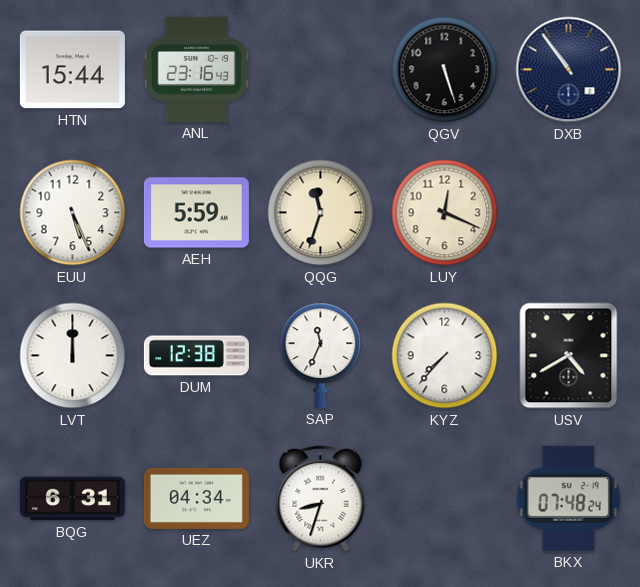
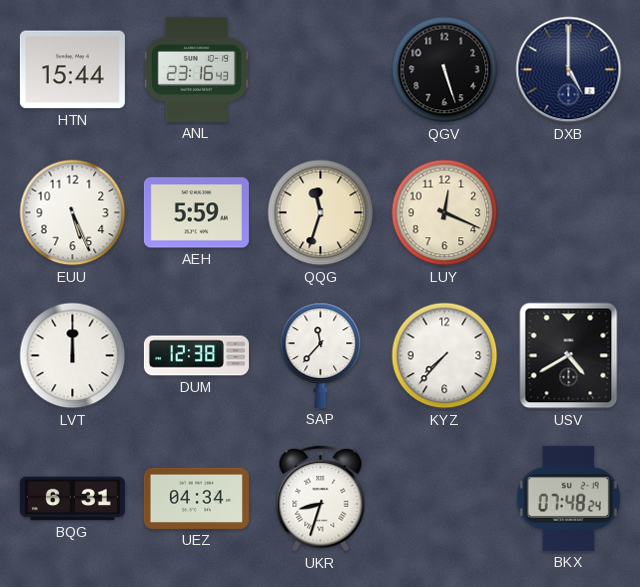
DXB: 10:54 -> 5:00 (569, 70)
SAP: 11:34 -> 11:37 (321, 355)
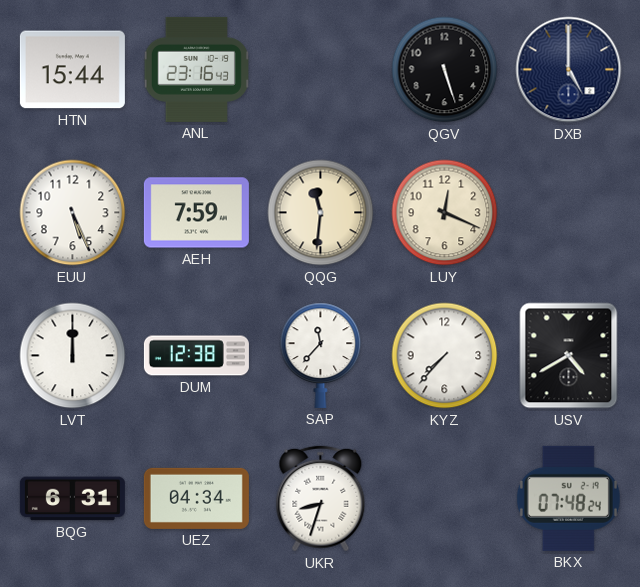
AEH: 5:59 -> 7:59 (196, 213)
QQG: 11:33 -> 11:31 (321, 213)
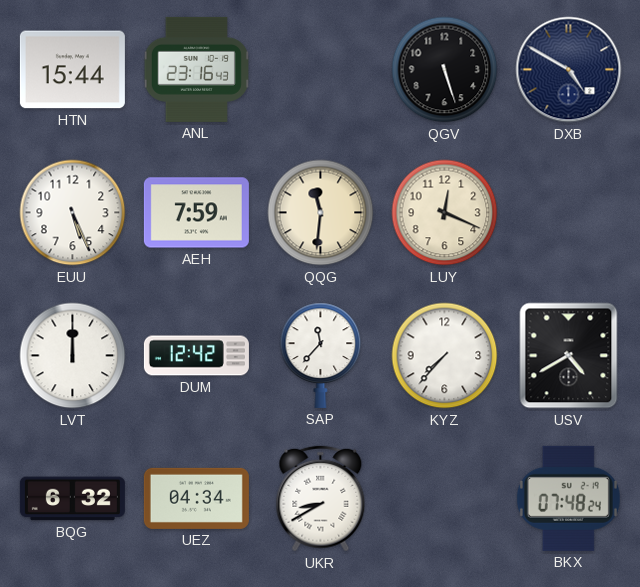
DXB: 5:00 -> 4:50 (569, 70)
DUM: 12:38 -> 12:42 (196, 356)
BQG: 6:31 -> 6:32 (72, 499)
UKR: 8:33 -> 8:40 (321, 499)
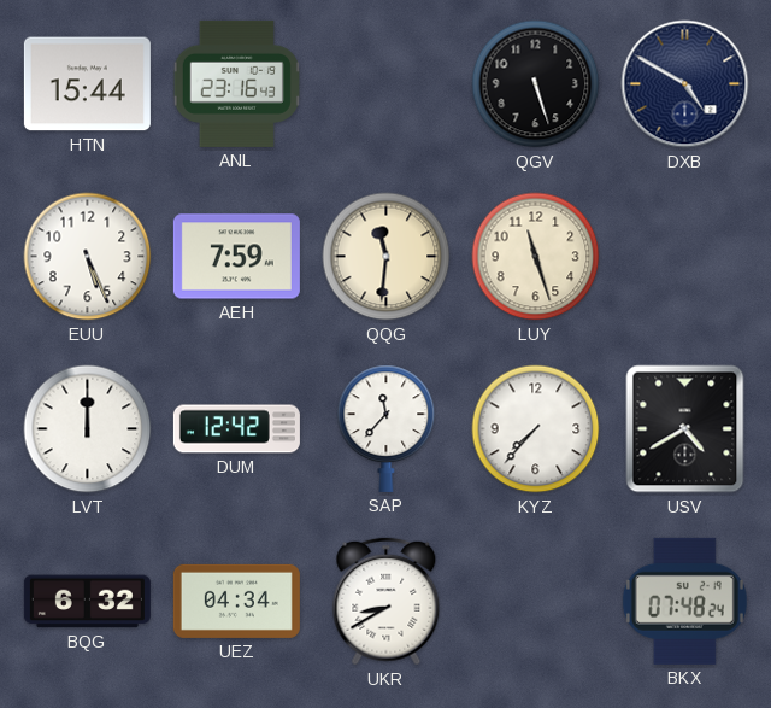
LUY: 12:19 -> 11:27 (536, 257)
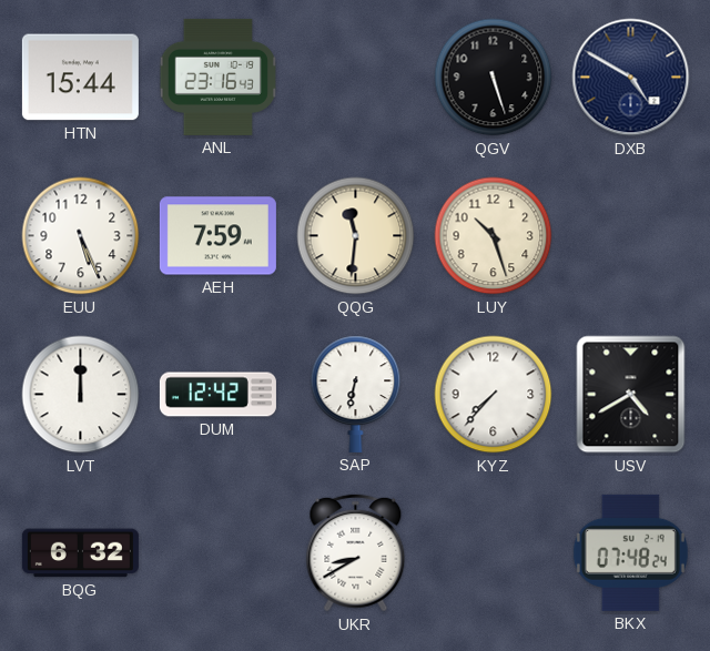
LUY: 11:27 -> 10:27 (494, 236)
SAP: 11:37 -> 6:32 (356, 394)
UEZ: 04:34 -> none (236, 601)
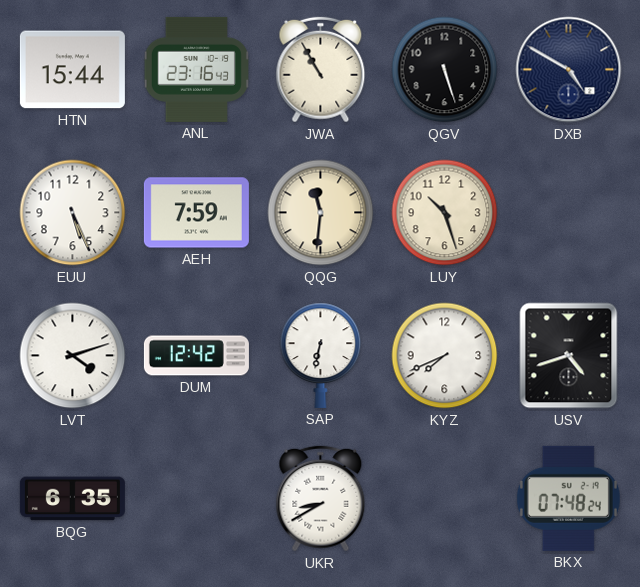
JWA: none -> 10:55 (321, 70)
LVT: 12:00 -> 4:12 (73, 356)
KYZ: 7:37 -> 7:41 (445, 356)
USV: 4:40 -> 4:42 (569, 356)
BQG: 6:32 -> 6:35 (72, 499)
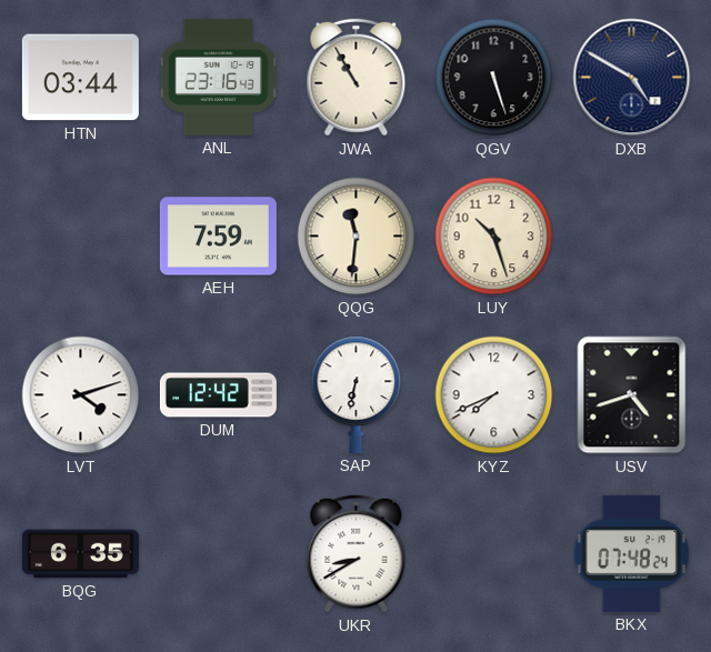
HTN: 15:44 -> 03:44 (80, 78)
EUU: 5:26 -> none (73, 213)
